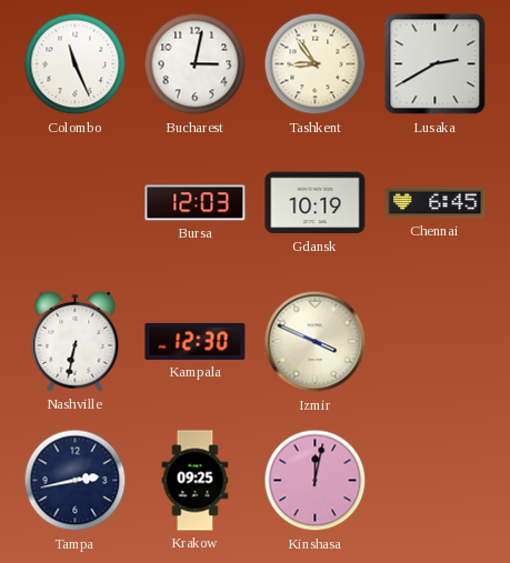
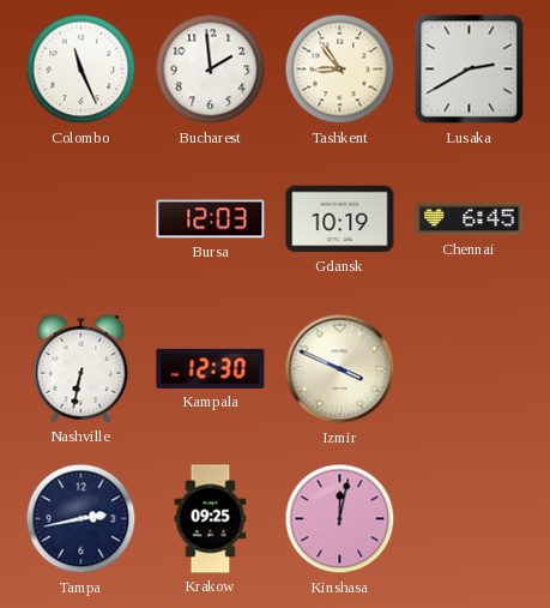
Bucharest: 3:02 -> 1:59 (211, 70)
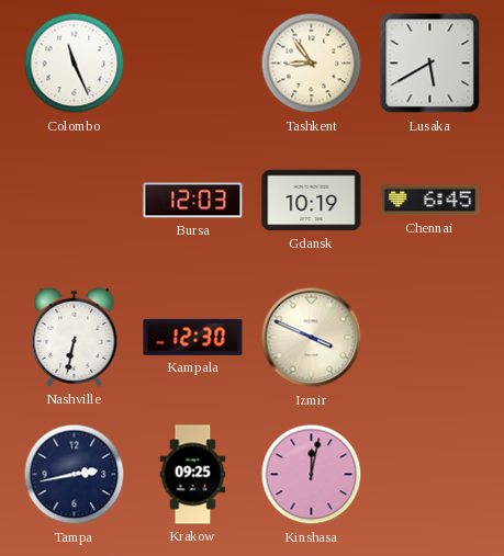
Bucharest: 1:59 -> none (211, 70)
Lusaka: 2:40 -> 5:40 (430, 64)
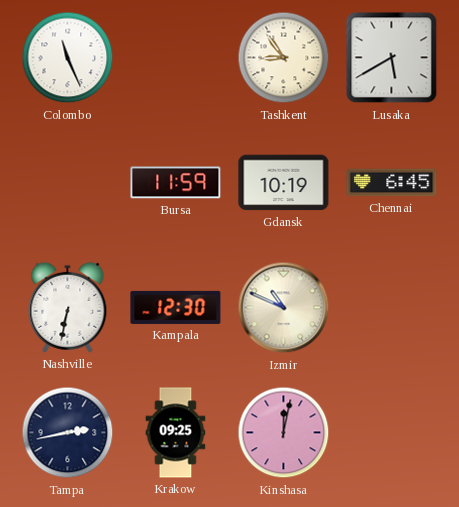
Bursa: 12:03 -> 11:59 (176, 183)
Izmir: 3:49 -> 10:49 (284, 308)
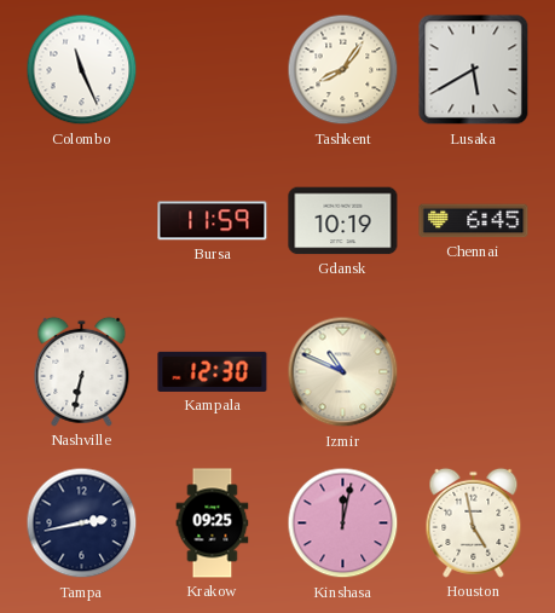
Tashkent: 8:54 -> 8:06 (343, 70)
Houston: none -> 4:58 (474, 522)
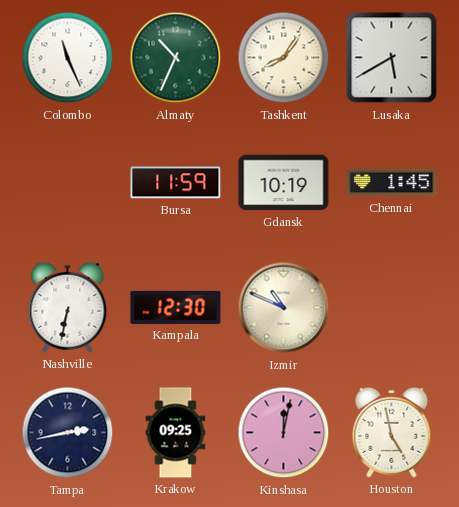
Almaty: none -> 10:34 (176, 58)
Chennai: 6:45 -> 1:45 (392, 183)
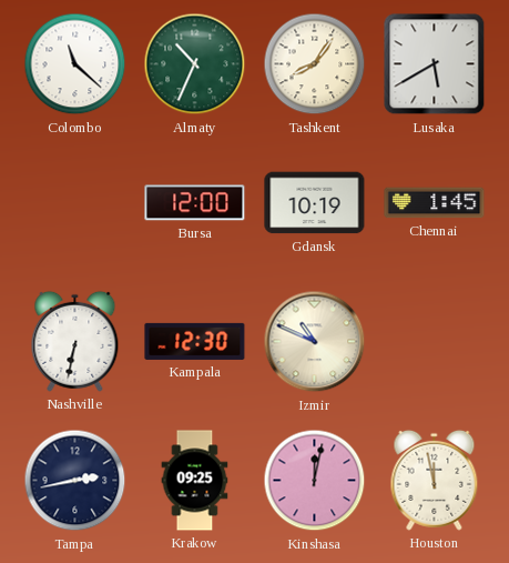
Colombo: 11:26 -> 11:22 (75, 64)
Bursa: 11:59 -> 12:00 (195, 203)
Houston: 4:58 -> 11:58 (435, 480)
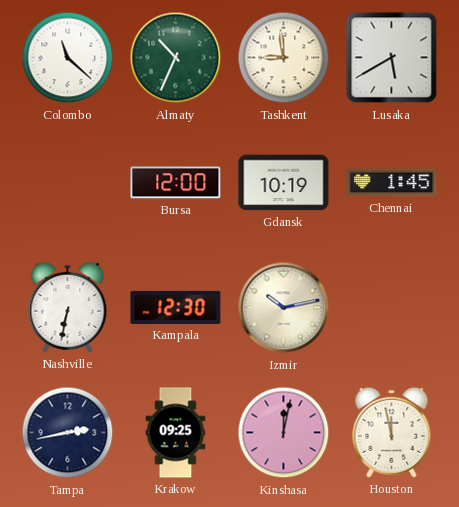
Tashkent: 8:06 -> 8:59 (284, 58)
Izmir: 10:49 -> 10:13 (284, 308)
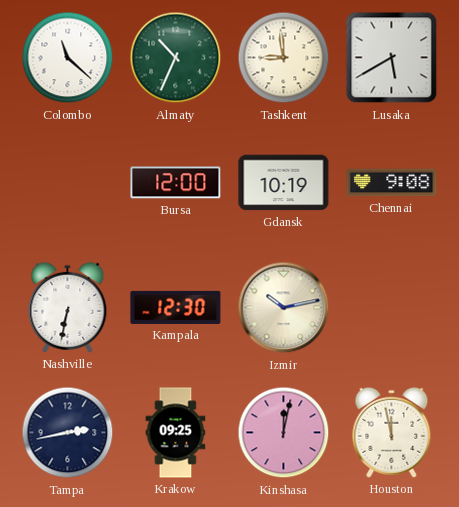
Chennai: 1:45 -> 9:08 (392, 183)
